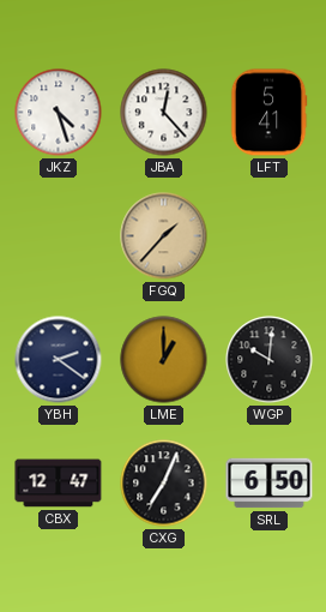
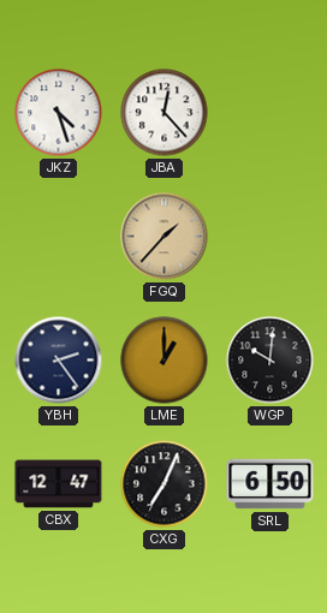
LFT: 5:41 -> none (268, 113)
YBH: 2:21 -> 2:24 (59, 361)
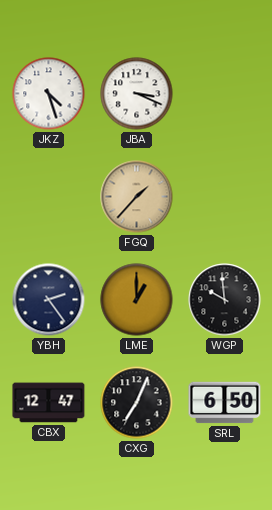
JBA: 12:23 -> 3:19 (137, 94)
WGP: 10:01 -> 9:59 (225, 300)
